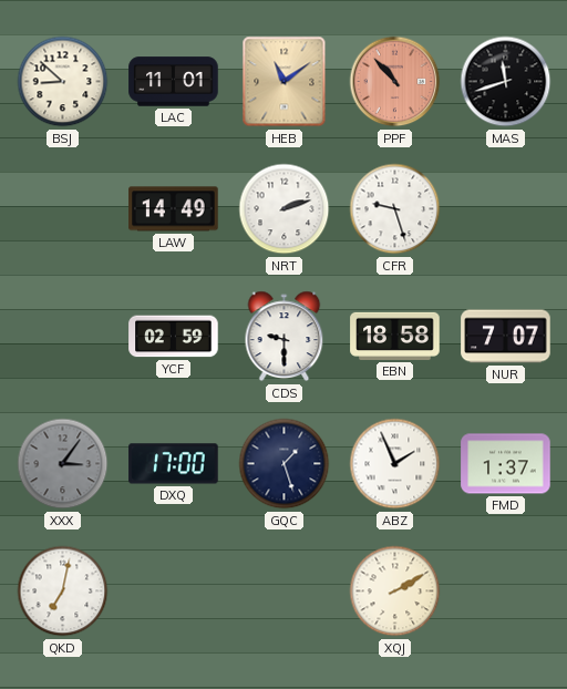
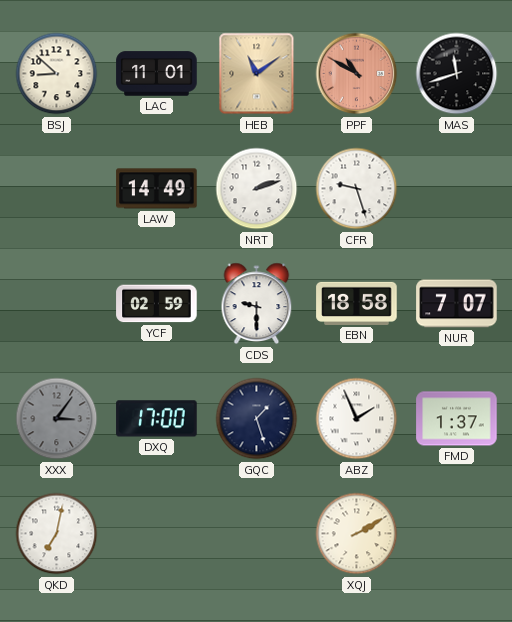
PPF: 10:53 -> 10:50 (357, 74)
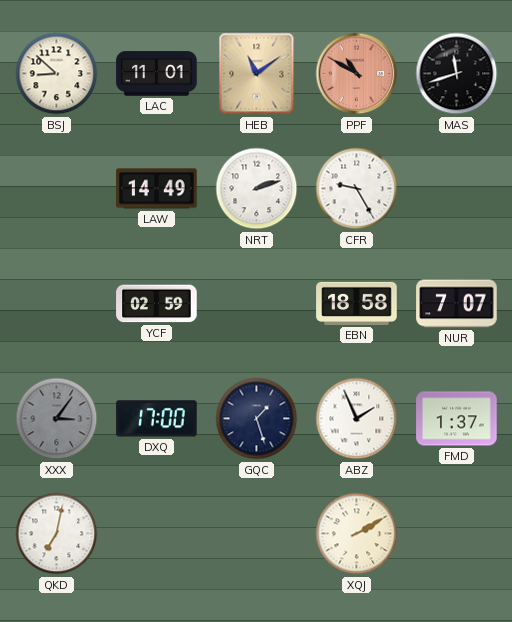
CFR: 9:27 -> 9:25 (357, 189)
CDS: 9:30 -> none (257, 304)
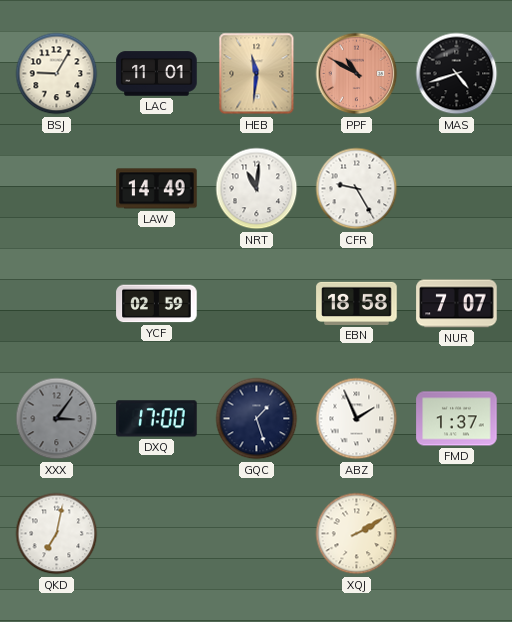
BSJ: 8:52 -> 9:05 (57, 74)
HEB: 11:09 -> 11:31 (257, 74)
MAS: 11:42 -> 4:42 (457, 74)
NRT: 2:12 -> 11:01 (257, 189)
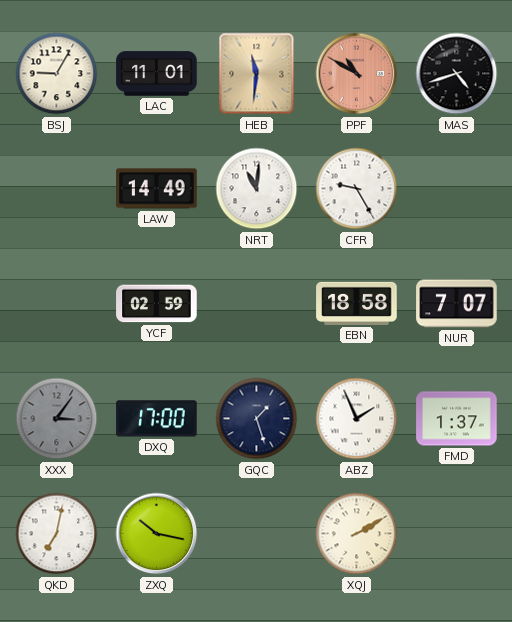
ZXQ: none -> 10:17 (157, 534)
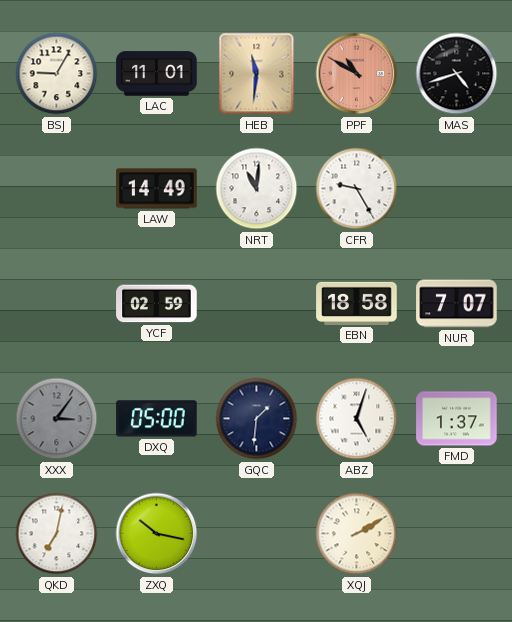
DXQ: 17:00 -> 05:00 (157, 419)
GQC: 1:27 -> 1:31 (257, 419)
ABZ: 1:56 -> 5:03 (357, 419)
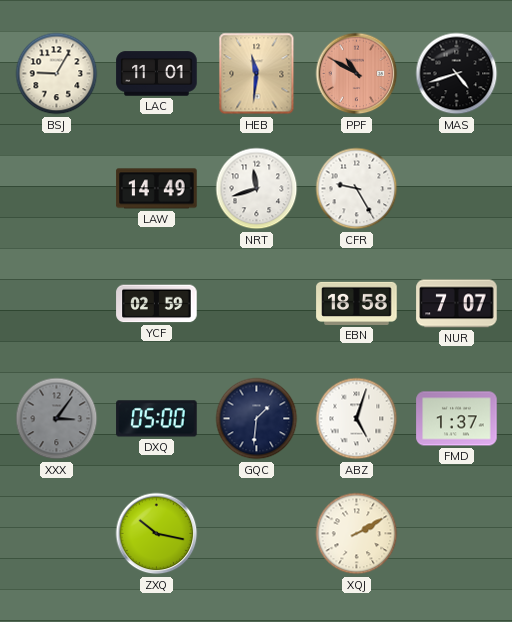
NRT: 11:01 -> 11:42 (257, 189)
QKD: 7:02 -> none (57, 534)
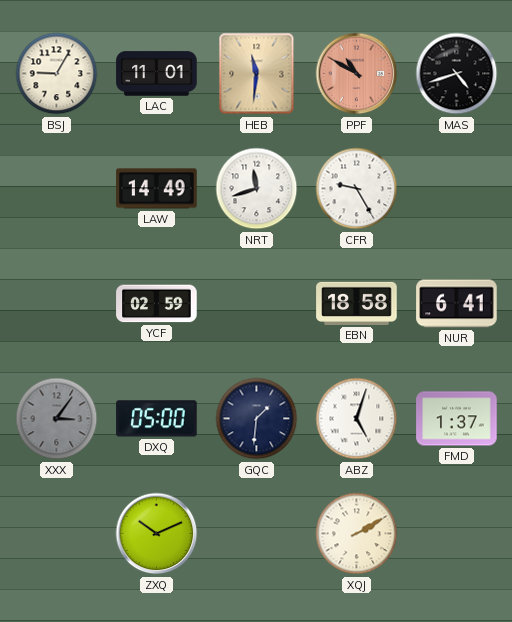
NUR: 7:07 -> 6:41 (457, 304)
ZXQ: 10:17 -> 10:11 (157, 534)
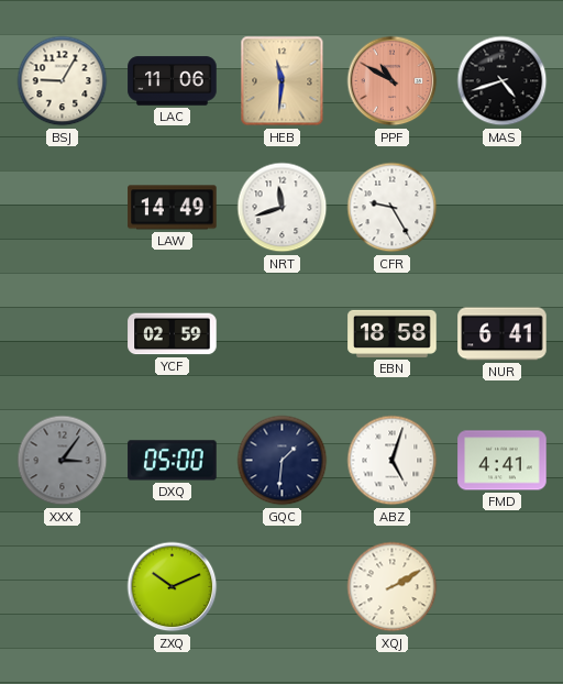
LAC: 11:01 -> 11:06 (173, 81)
FMD: 1:37 -> 4:41 (503, 461)
